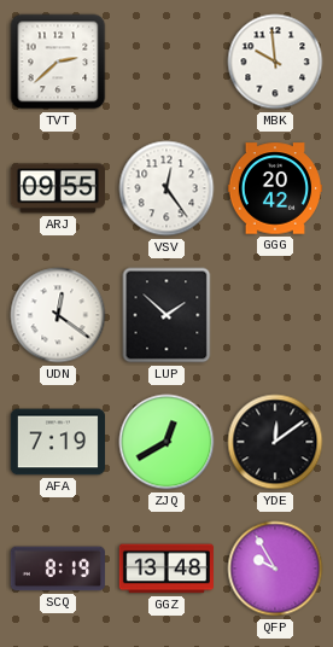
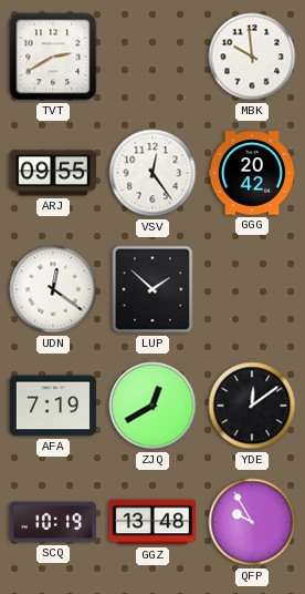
TVT: 2:38 -> 2:40 (53, 57)
SCQ: 8:19 -> 10:19 (53, 522)
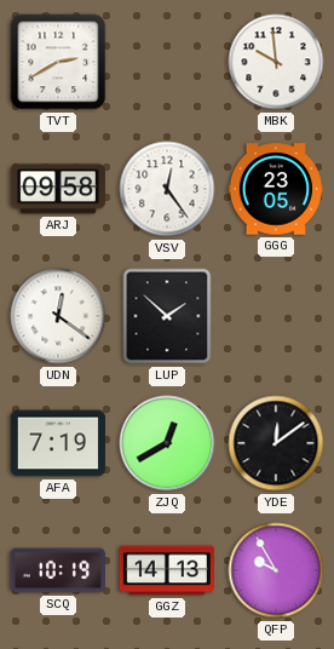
ARJ: 09:55 -> 09:58 (58, 189)
GGG: 20:42 -> 23:05 (275, 189)
GGZ: 13:48 -> 14:13 (167, 570)
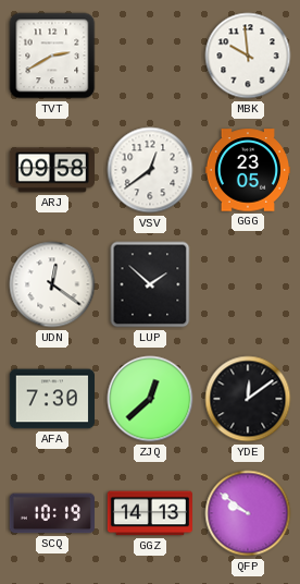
VSV: 12:24 -> 12:39 (150, 170)
AFA: 7:19 -> 7:30 (51, 399)
ZJQ: 12:40 -> 12:38 (150, 399)
QFP: 9:55 -> 9:51 (248, 513)
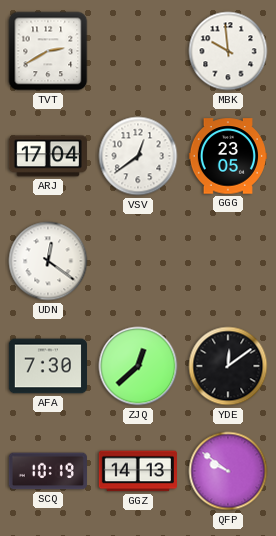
ARJ: 09:58 -> 17:04 (48, 156)
LUP: 1:52 -> none (150, 284)
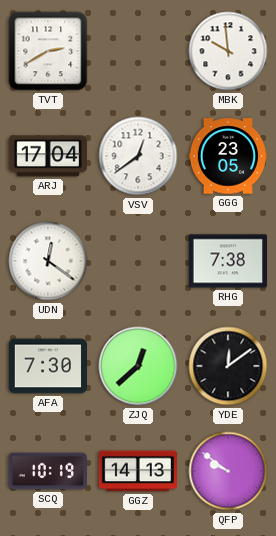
RHG: none -> 7:38 (228, 261)
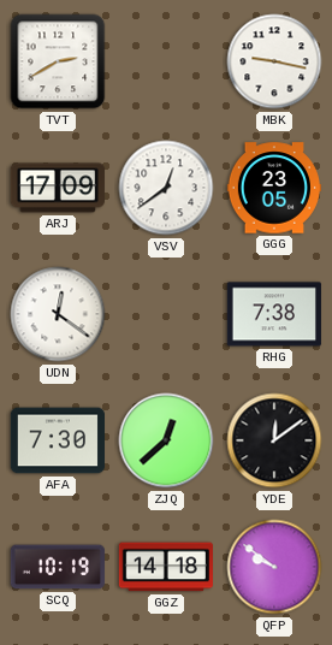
MBK: 9:59 -> 9:17 (274, 61)
ARJ: 17:04 -> 17:09 (58, 188)
GGZ: 14:13 -> 14:18 (166, 567)
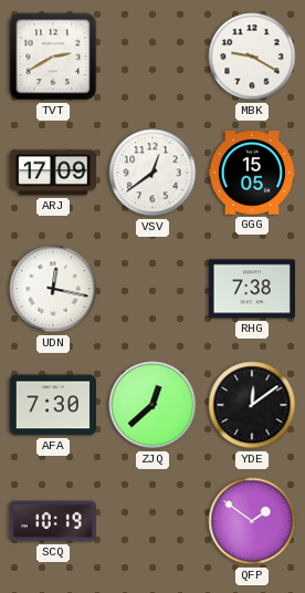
MBK: 9:17 -> 9:20 (252, 56)
GGG: 23:05 -> 15:05 (251, 173)
UDN: 12:21 -> 12:17 (53, 289)
GGZ: 14:18 -> none (166, 567)
QFP: 9:51 -> 1:51 (252, 521)
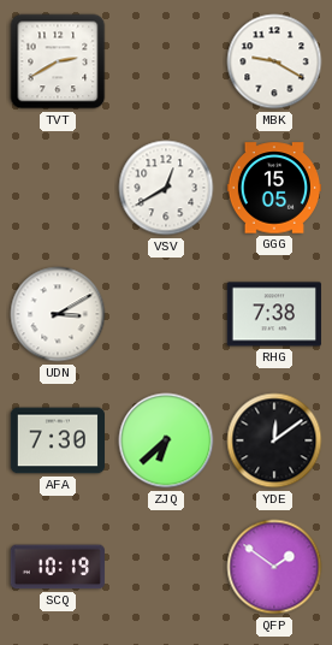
ARJ: 17:09 -> none (53, 173)
VSV: 12:39 -> 12:40 (166, 188)
UDN: 12:17 -> 3:10 (58, 314)
ZJQ: 12:38 -> 6:38 (166, 440)
